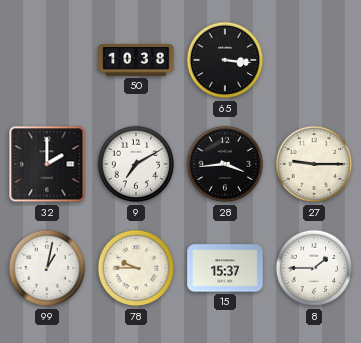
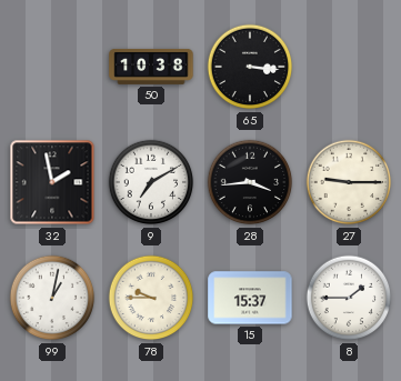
32: 2:00 -> 1:58 (52, 182)
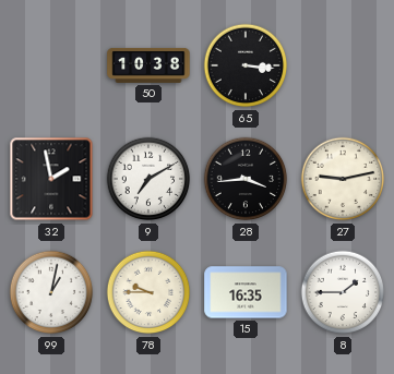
27: 9:15 -> 9:13 (343, 179)
15: 15:37 -> 16:35 (246, 292)
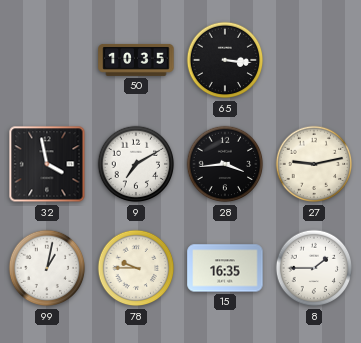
50: 10:38 -> 10:35 (136, 60)
32: 1:58 -> 3:58 (47, 164)
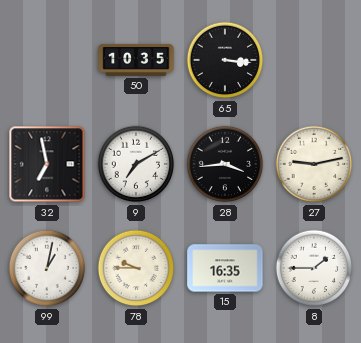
32: 3:58 -> 6:58 (47, 164)
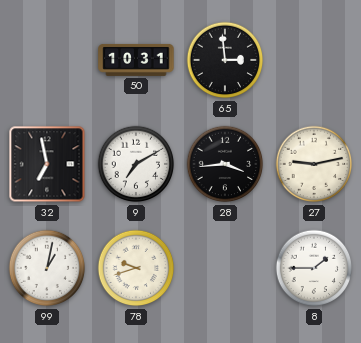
50: 10:35 -> 10:31 (136, 60)
65: 3:16 -> 2:59 (225, 60)
78: 9:45 -> 9:42 (136, 268)
15: 16:35 -> none (225, 268)
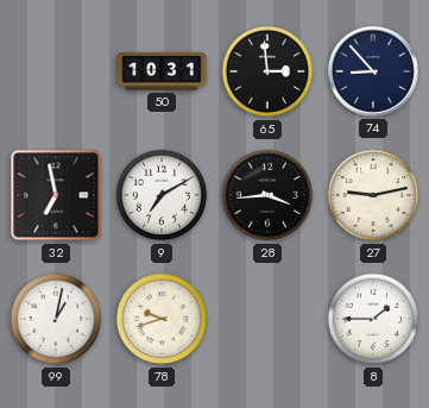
74: none -> 8:53 (373, 71)
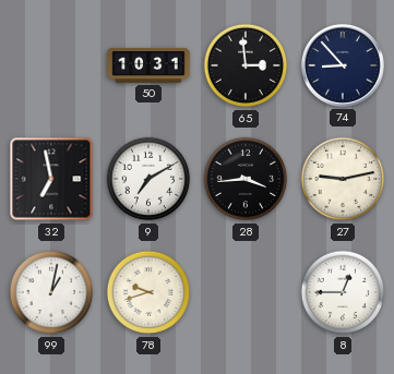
8: 1:45 -> 12:45 (343, 292)
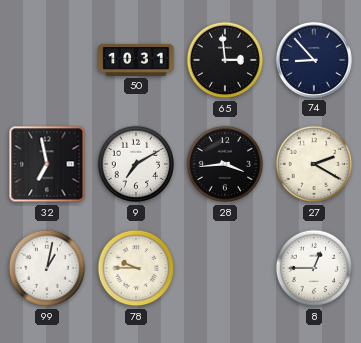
27: 9:13 -> 2:20 (314, 164)
78: 9:42 -> 9:45 (136, 268)
